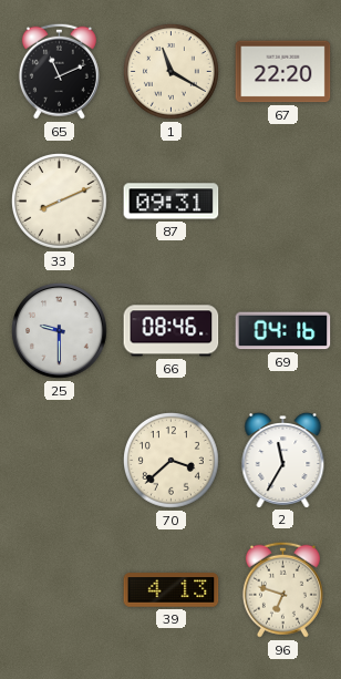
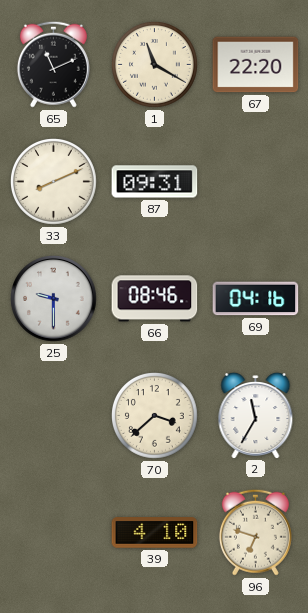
39: 4:13 -> 4:10 (155, 533)
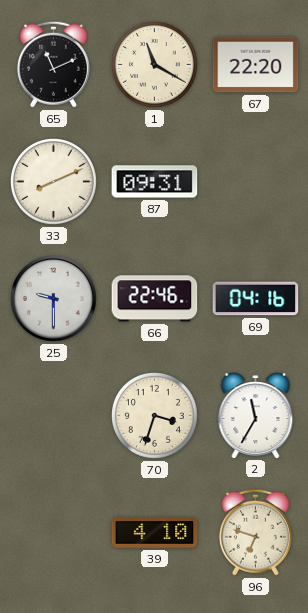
66: 08:46 -> 22:46 (155, 299)
70: 3:38 -> 3:33 (155, 416)
